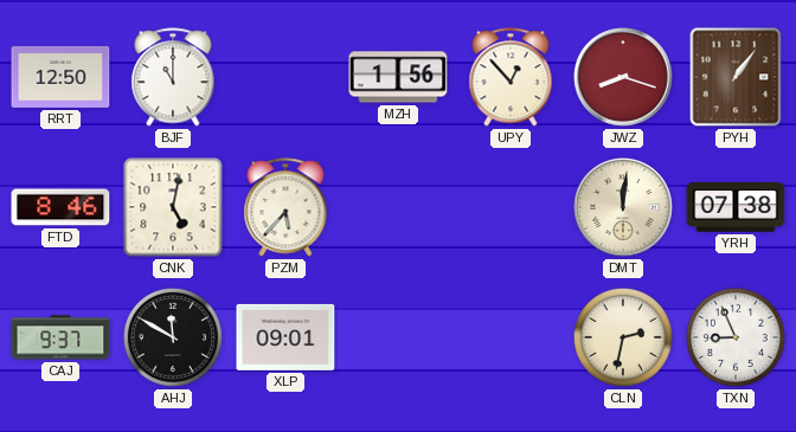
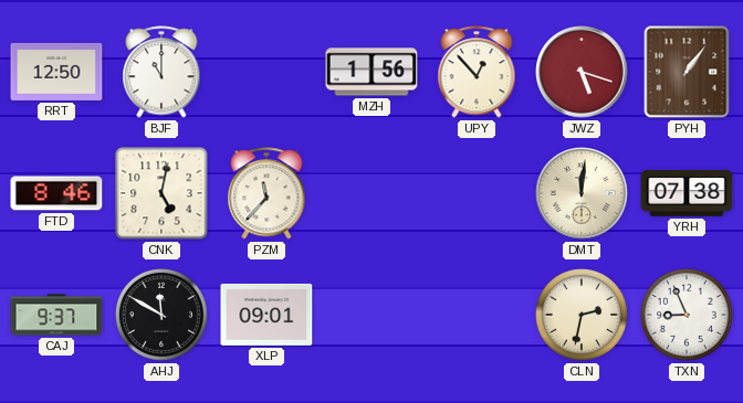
JWZ: 8:18 -> 5:18 (582, 72)
PZM: 5:37 -> 11:37 (266, 193)
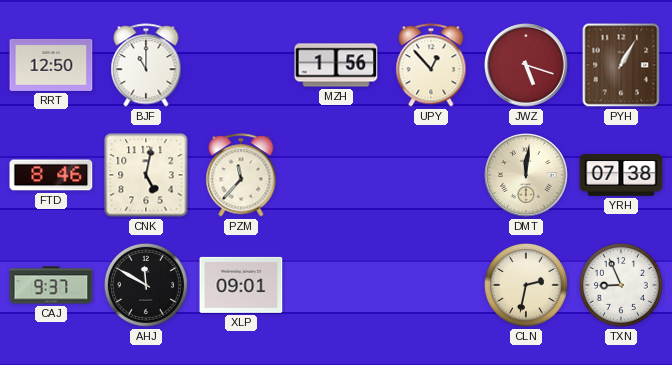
PYH: 1:06 -> 1:05 (621, 65)
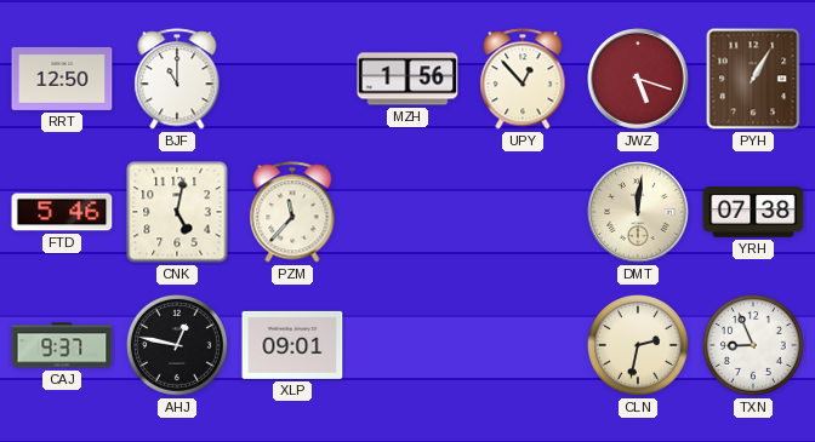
FTD: 8:46 -> 5:46 (62, 212)
AHJ: 11:50 -> 12:47 (177, 345)
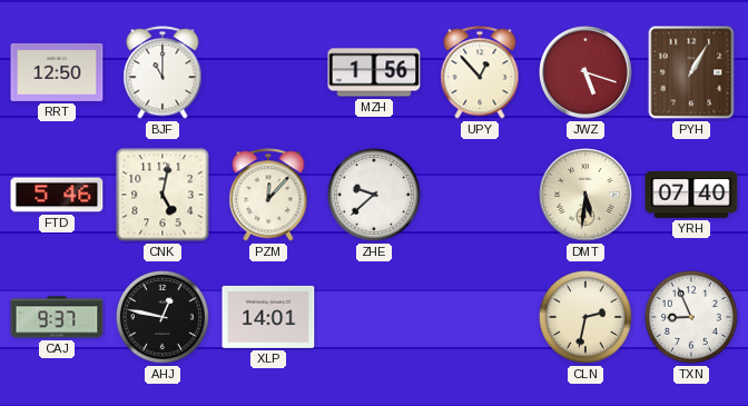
PZM: 11:37 -> 12:07 (268, 195)
ZHE: none -> 9:38 (374, 195)
DMT: 12:01 -> 5:31 (585, 195)
YRH: 07:38 -> 07:40 (691, 195)
XLP: 09:01 -> 14:01 (268, 317)
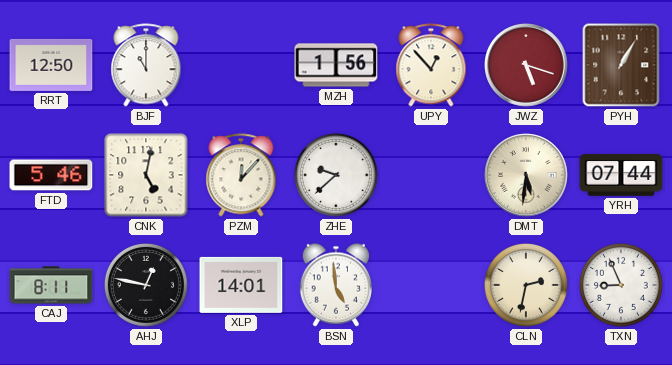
YRH: 07:40 -> 07:44 (621, 175)
CAJ: 9:37 -> 8:11 (51, 285)
BSN: none -> 4:59 (335, 285)
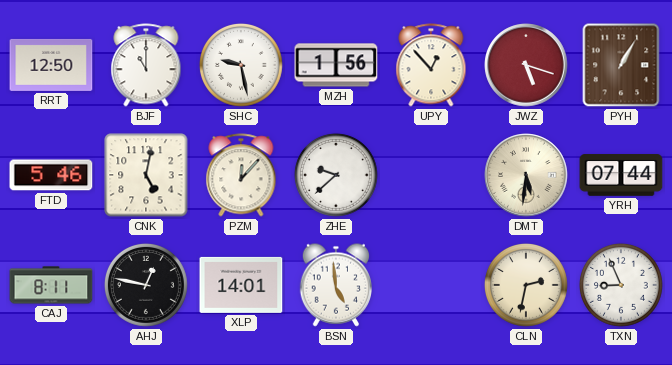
SHC: none -> 9:28 (241, 65)
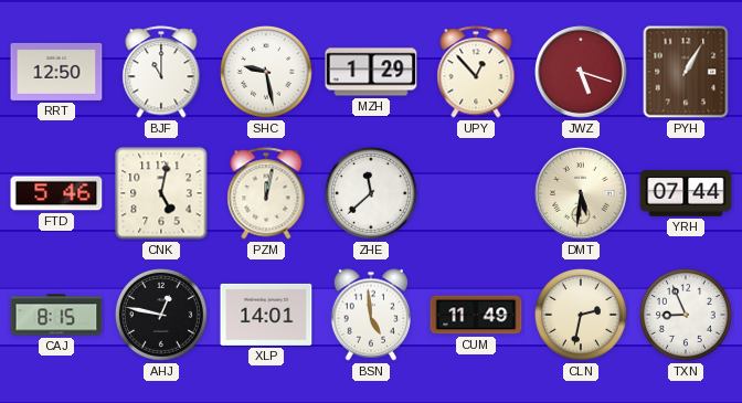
MZH: 1:56 -> 1:29 (371, 72)
PZM: 12:07 -> 12:02 (266, 193)
ZHE: 9:38 -> 11:38 (371, 193)
CAJ: 8:11 -> 8:15 (56, 315)
CUM: none -> 11:49 (476, 315)
